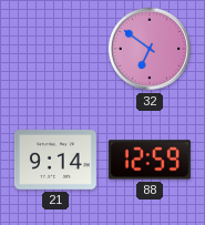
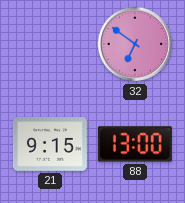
21: 9:14 -> 9:15 (50, 145)
88: 12:59 -> 13:00 (135, 144)
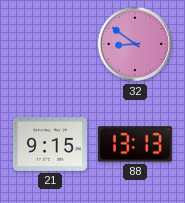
32: 6:51 -> 8:51 (135, 44)
88: 13:00 -> 13:13 (135, 144)
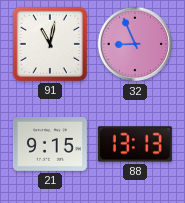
91: none -> 11:02 (50, 44)
32: 8:51 -> 8:56 (135, 44)
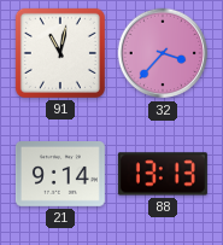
32: 8:56 -> 3:37 (163, 53)
21: 9:15 -> 9:14 (60, 175)
